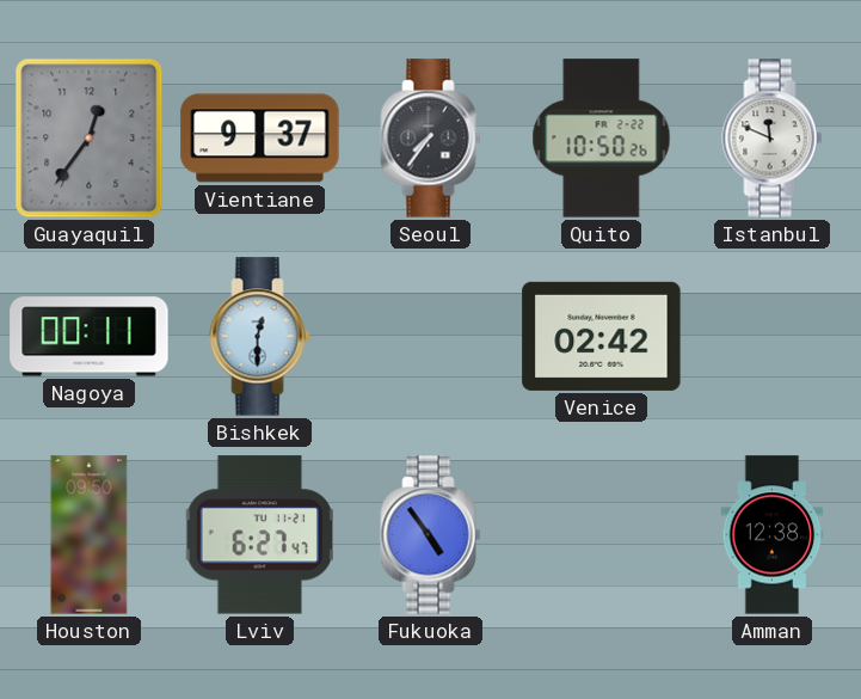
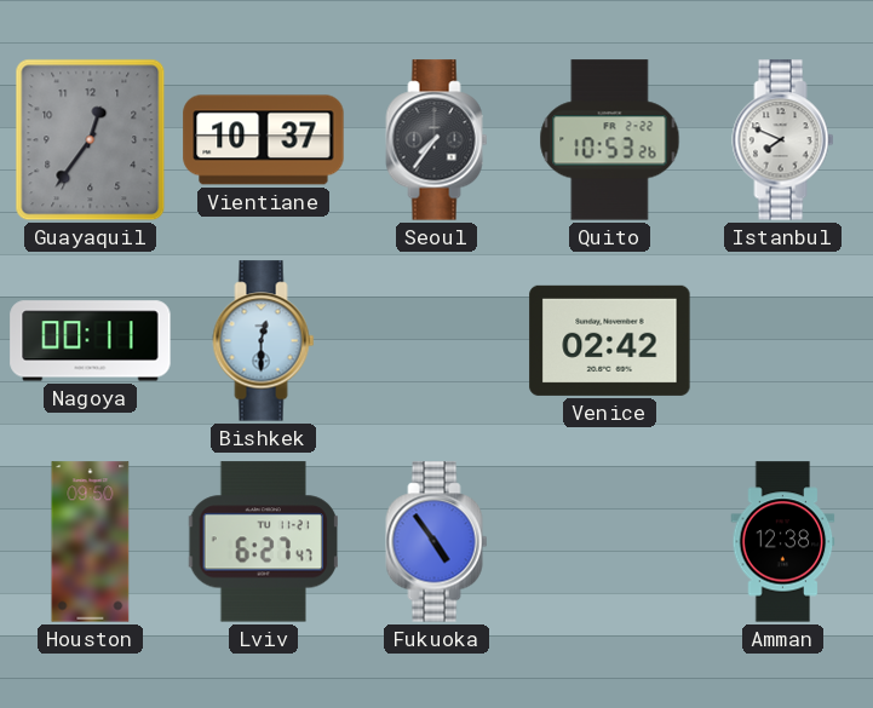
Vientiane: 9:37 -> 10:37 (264, 140)
Quito: 10:50 -> 10:53 (610, 140)
Istanbul: 11:49 -> 7:49 (783, 140)
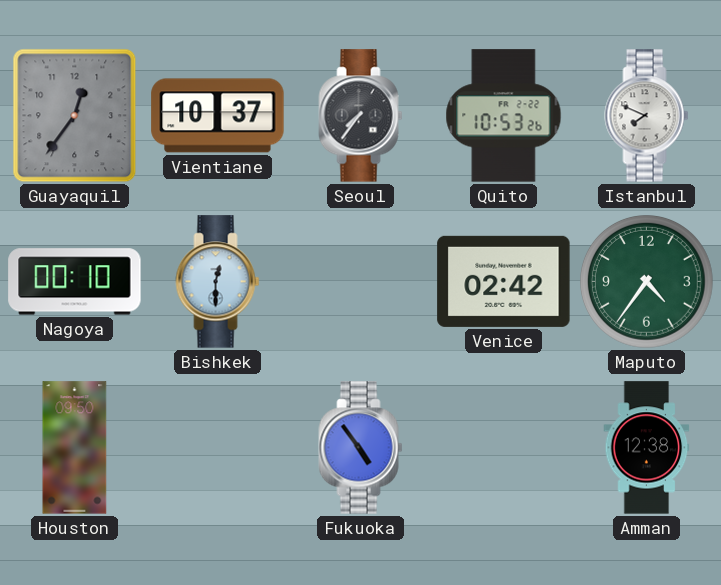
Nagoya: 00:11 -> 00:10 (75, 282)
Maputo: none -> 4:36 (647, 282)
Lviv: 6:27 -> none (264, 542)
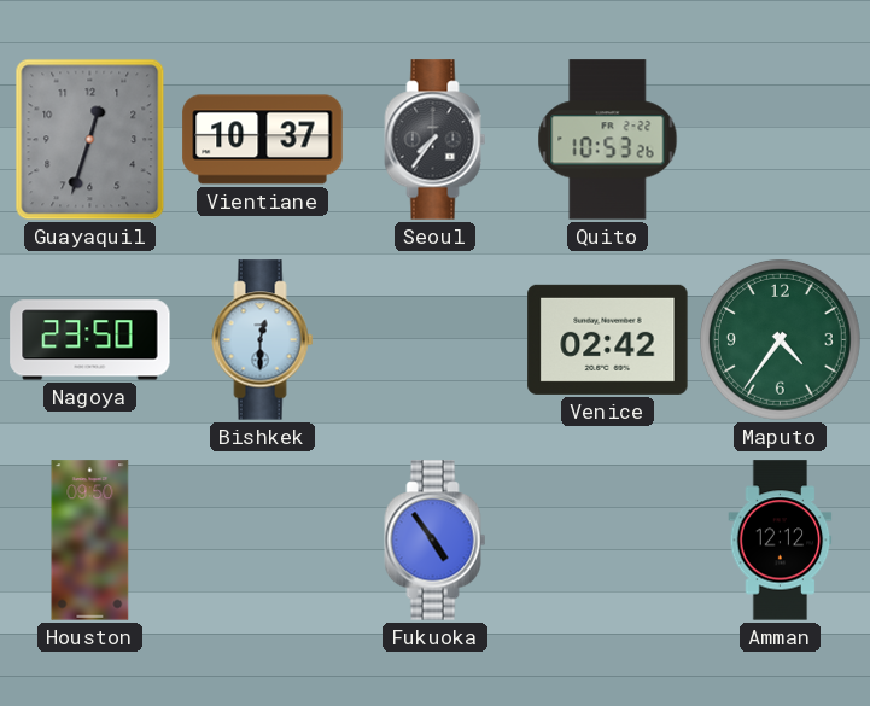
Guayaquil: 12:36 -> 12:33 (90, 140)
Istanbul: 7:49 -> none (647, 116)
Nagoya: 00:10 -> 23:50 (90, 340)
Amman: 12:38 -> 12:12 (781, 541)
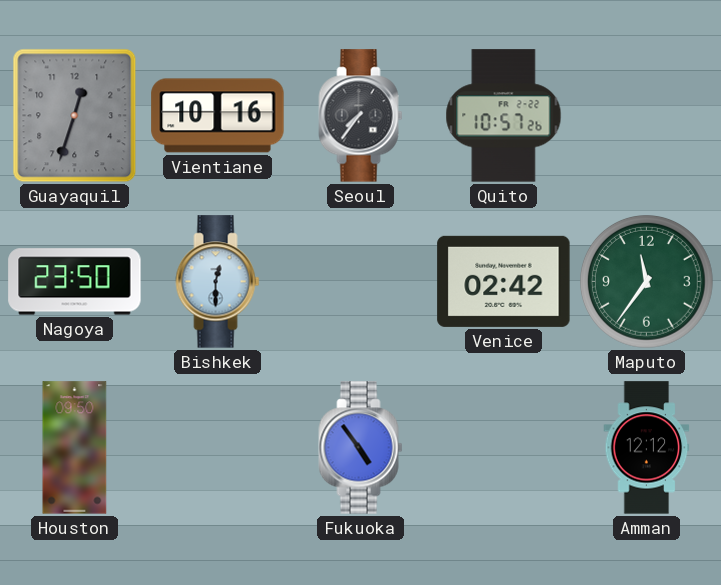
Vientiane: 10:37 -> 10:16 (218, 116)
Quito: 10:53 -> 10:57 (504, 116)
Maputo: 4:36 -> 11:36 (647, 282)
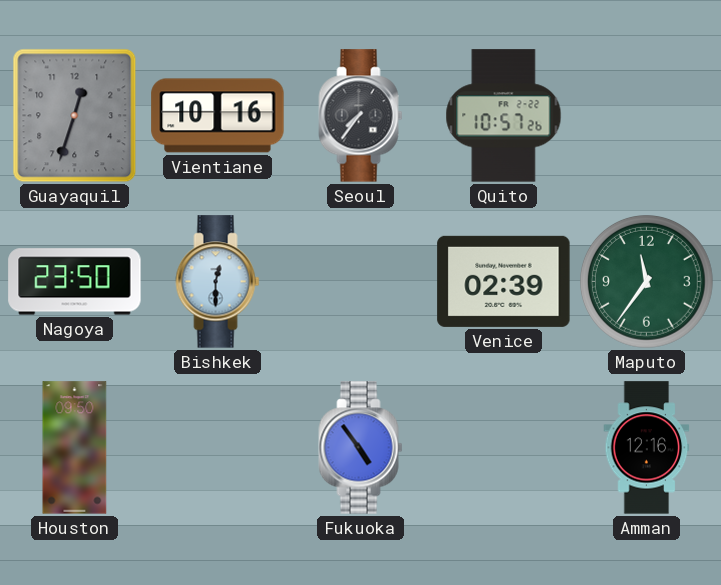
Venice: 02:42 -> 02:39 (504, 281)
Amman: 12:12 -> 12:16 (647, 448)
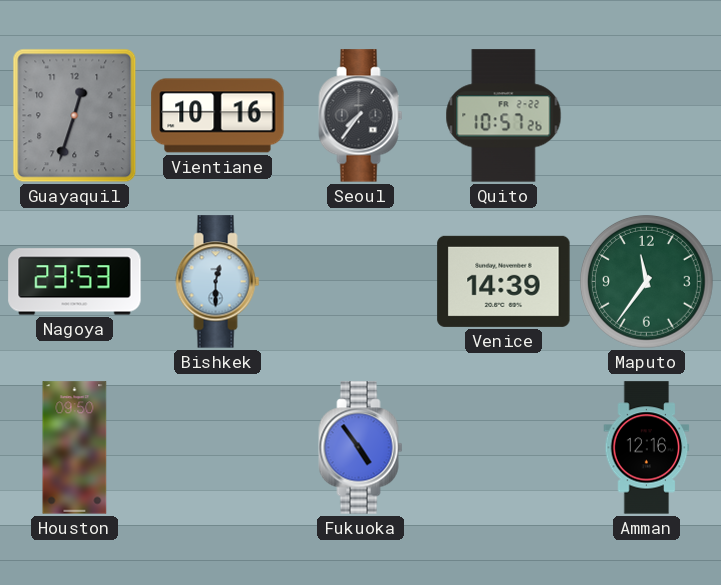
Nagoya: 23:50 -> 23:53 (75, 282)
Venice: 02:39 -> 14:39 (504, 281)
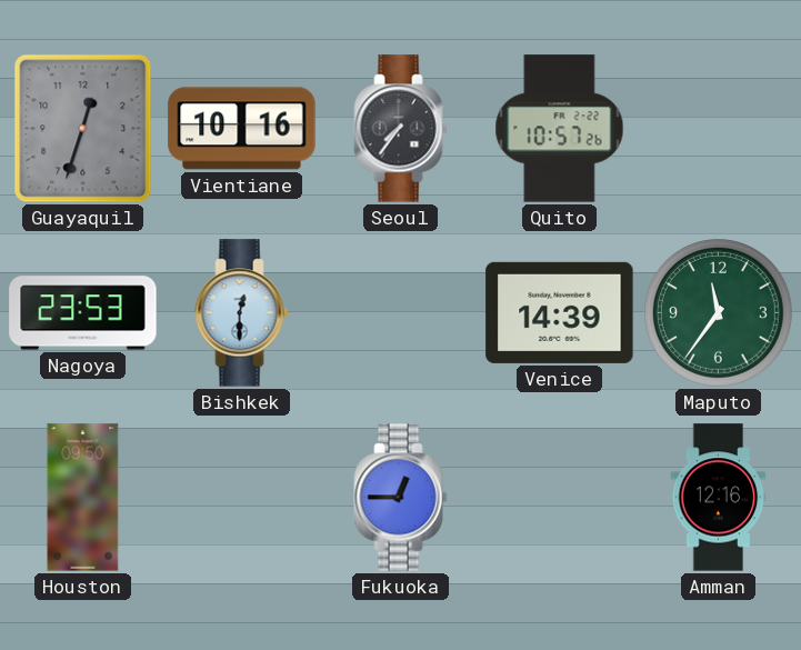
Fukuoka: 4:54 -> 12:45 (401, 498)
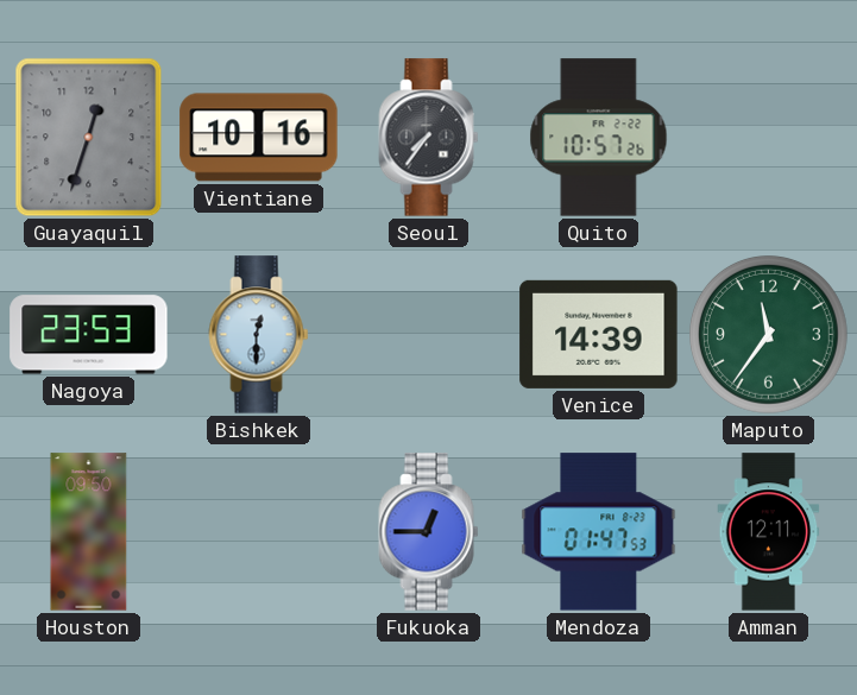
Mendoza: none -> 01:47 (599, 532)
Amman: 12:16 -> 12:11 (769, 532)
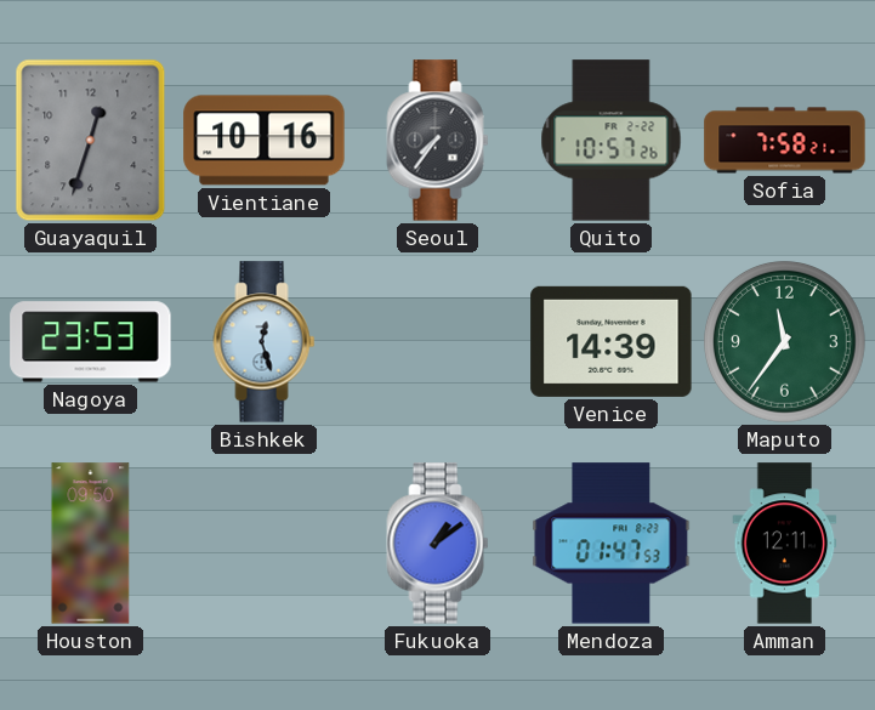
Sofia: none -> 7:58 (785, 141)
Bishkek: 12:30 -> 12:27 (265, 342)
Fukuoka: 12:45 -> 1:09 (438, 544)
